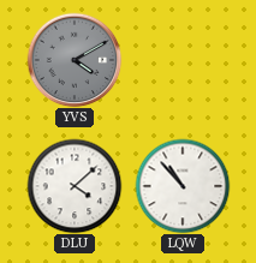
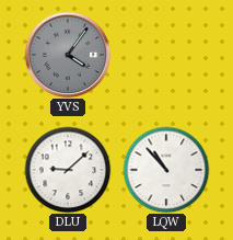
YVS: 4:10 -> 4:06 (68, 55)
DLU: 4:08 -> 9:08 (68, 170)
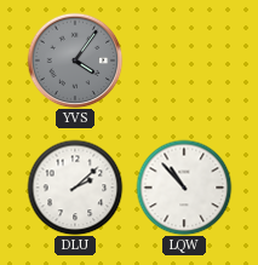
DLU: 9:08 -> 2:08 (75, 188)
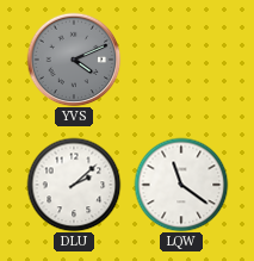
YVS: 4:06 -> 4:11 (74, 60)
LQW: 10:53 -> 11:21 (181, 185)
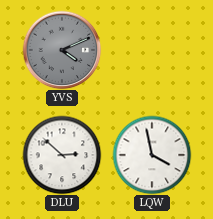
DLU: 2:08 -> 2:52 (62, 155)
LQW: 11:21 -> 3:58 (152, 155)
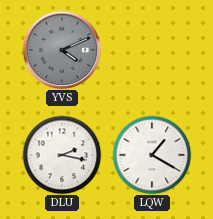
DLU: 2:52 -> 2:17 (62, 155)
LQW: 3:58 -> 1:20 (152, 155)
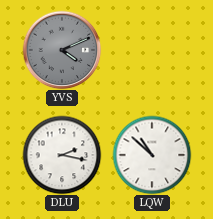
LQW: 1:20 -> 10:52 (152, 155)
